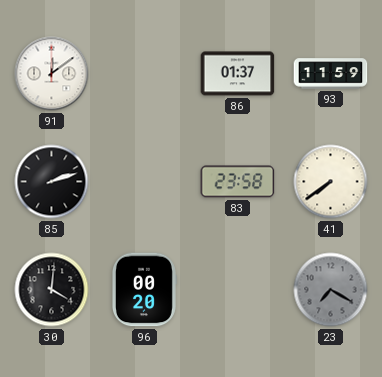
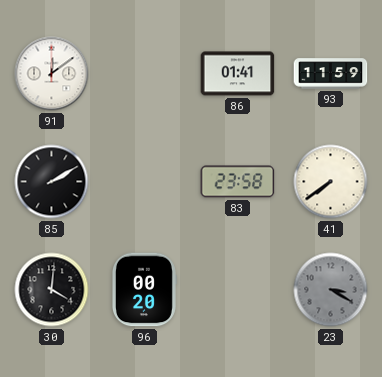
86: 01:37 -> 01:41 (238, 74)
85: 2:12 -> 2:10 (52, 182)
23: 7:20 -> 3:20 (331, 290)
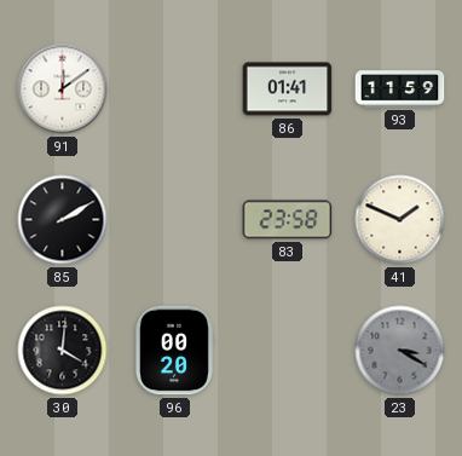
41: 7:39 -> 1:49 (400, 220)
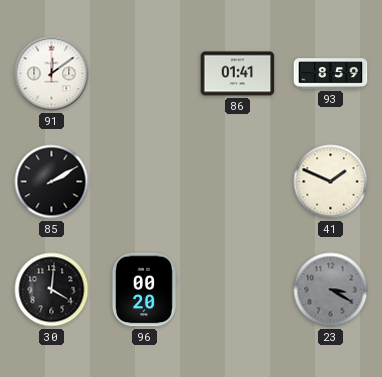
93: 11:59 -> 8:59 (331, 74)
83: 23:58 -> none (288, 220)
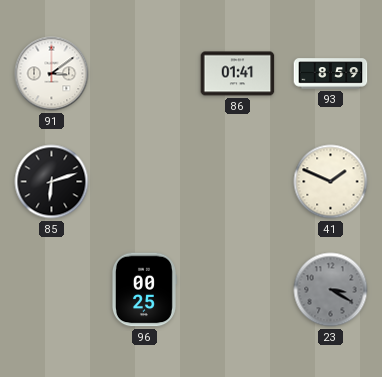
91: 12:09 -> 3:09 (52, 74)
85: 2:10 -> 6:12 (52, 182)
30: 4:01 -> none (52, 290)
96: 00:20 -> 00:25 (145, 290)
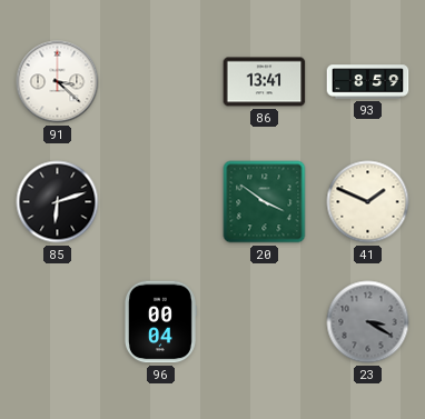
91: 3:09 -> 3:22 (58, 82)
86: 01:41 -> 13:41 (265, 82)
20: none -> 3:51 (265, 202)
96: 00:25 -> 00:04 (161, 322)
